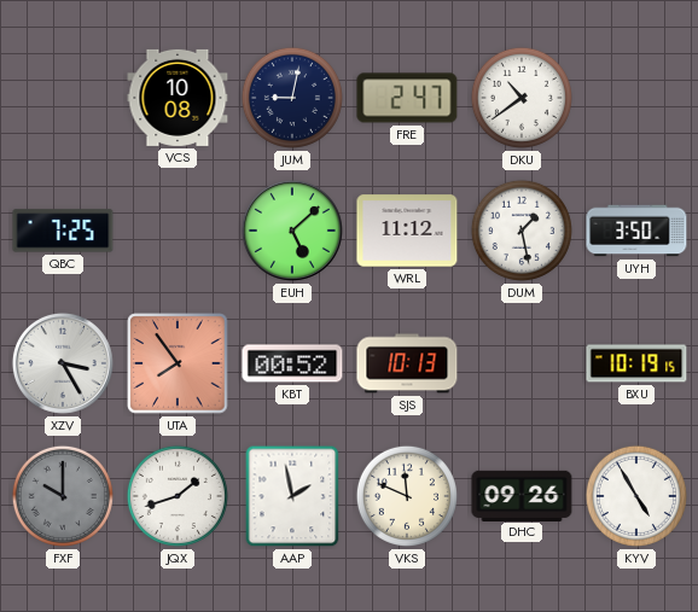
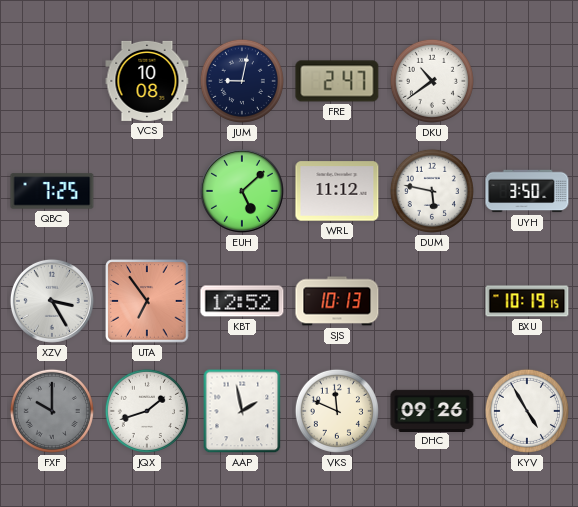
DUM: 1:28 -> 5:47 (432, 191)
UTA: 7:54 -> 6:54 (147, 301)
KBT: 00:52 -> 12:52 (242, 301)
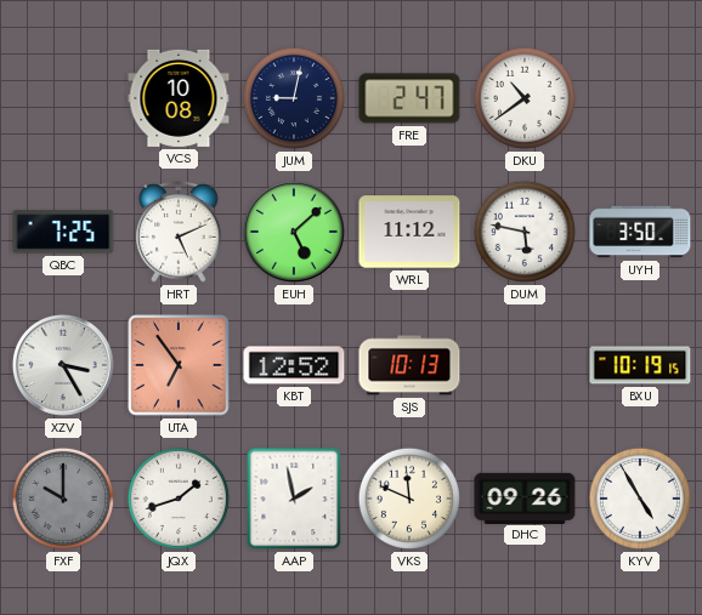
HRT: none -> 5:11 (179, 232)
